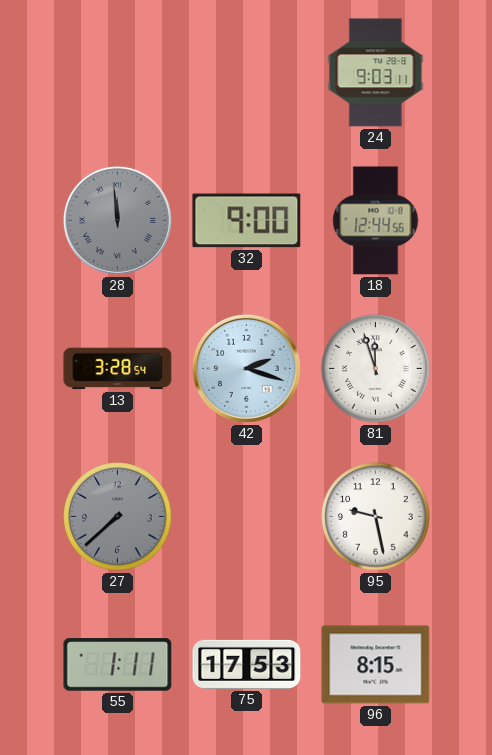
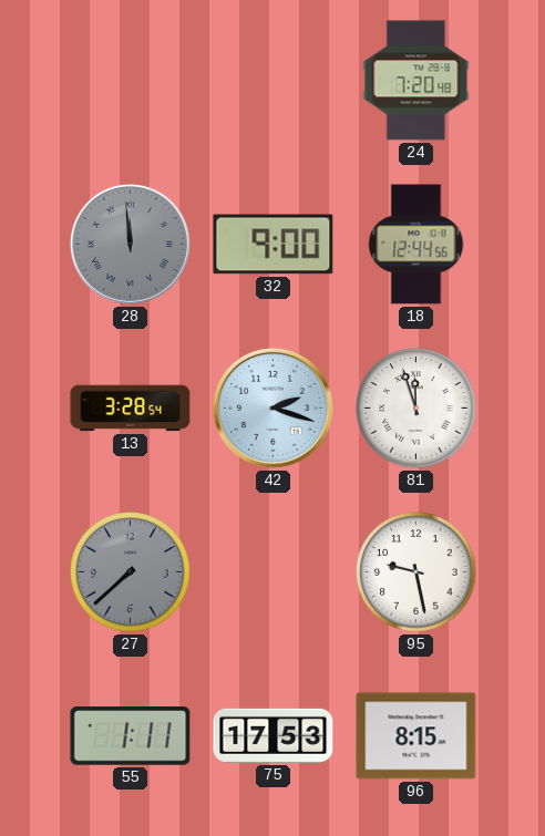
24: 9:03 -> 7:20 (417, 81)
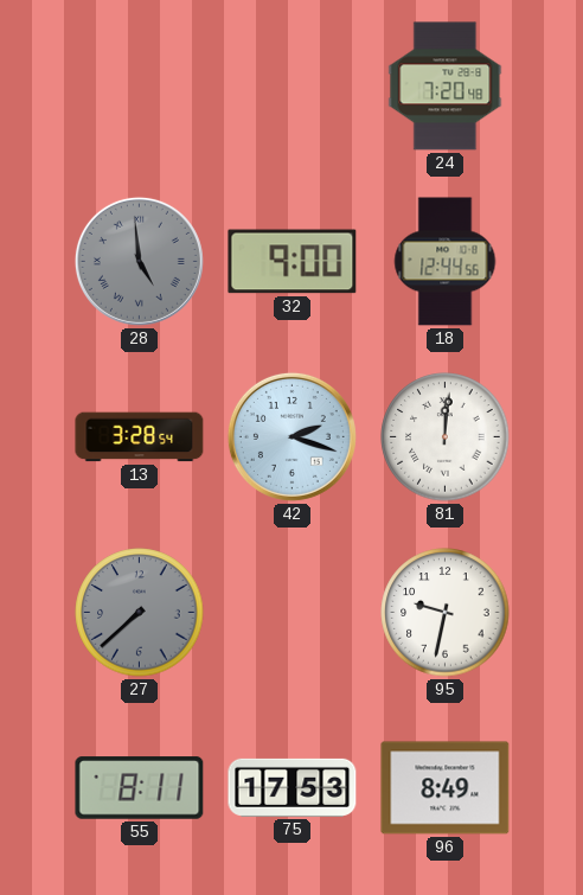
28: 11:59 -> 4:59 (139, 261)
81: 11:57 -> 12:01 (446, 437)
95: 9:28 -> 9:32 (446, 613)
55: 1:11 -> 8:11 (140, 788)
96: 8:15 -> 8:49 (446, 788)
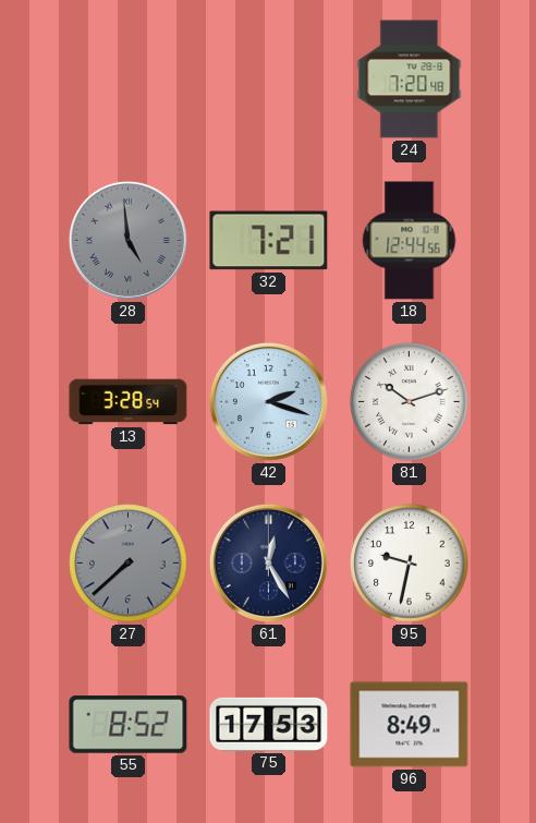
32: 9:00 -> 7:21 (269, 241)
81: 12:01 -> 10:12 (410, 402)
61: none -> 12:25 (268, 562)
55: 8:11 -> 8:52 (129, 725)
